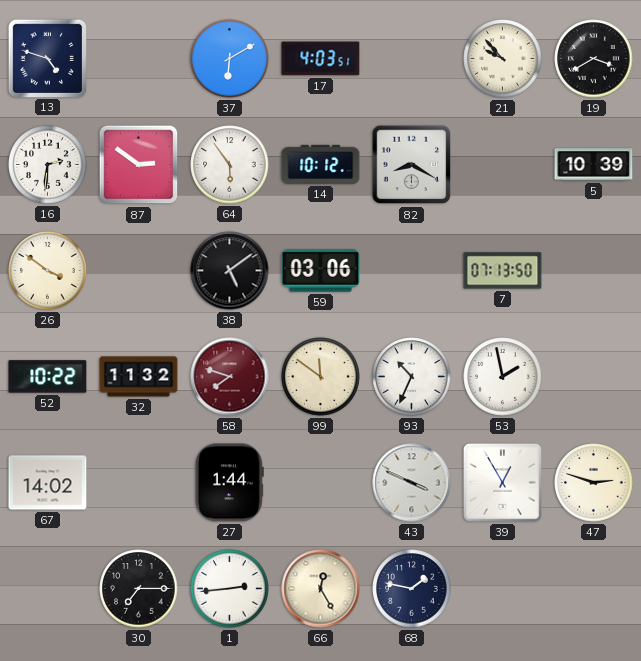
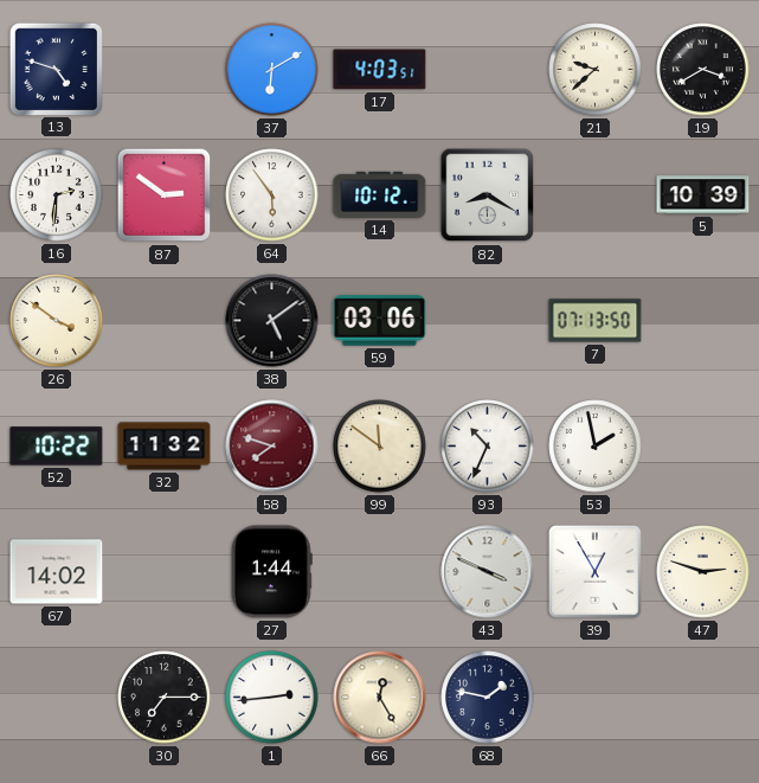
21: 9:53 -> 9:38 (596, 70)
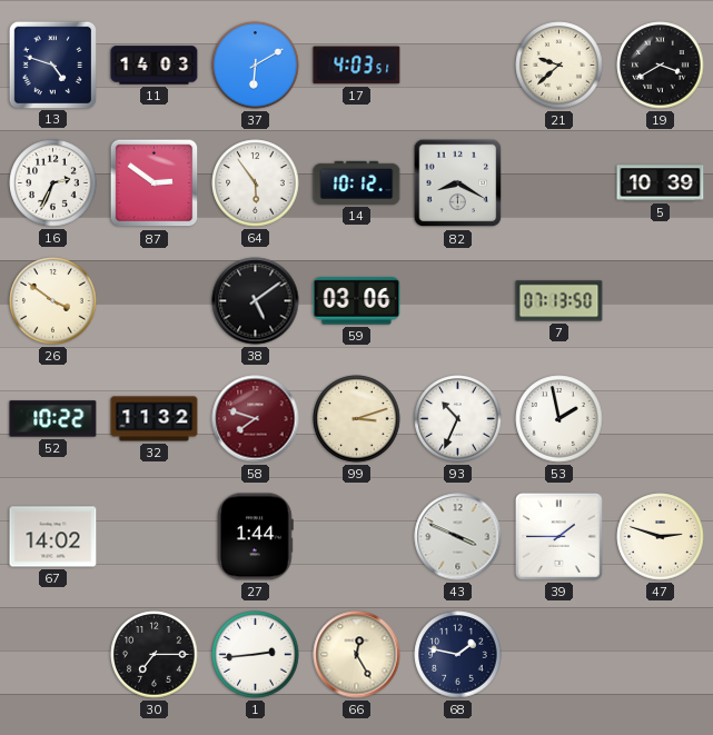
11: none -> 14:03 (155, 66)
16: 2:31 -> 2:34 (53, 183)
99: 11:51 -> 3:12 (357, 419)
39: 12:55 -> 1:45 (559, 537)
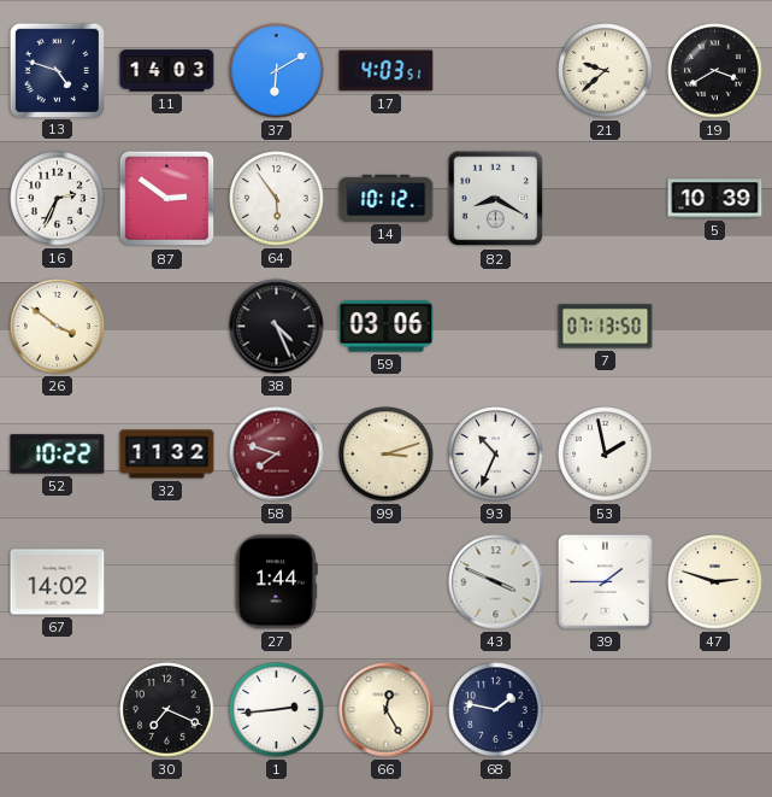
38: 5:09 -> 4:26 (277, 327)
30: 7:15 -> 7:19 (167, 710)
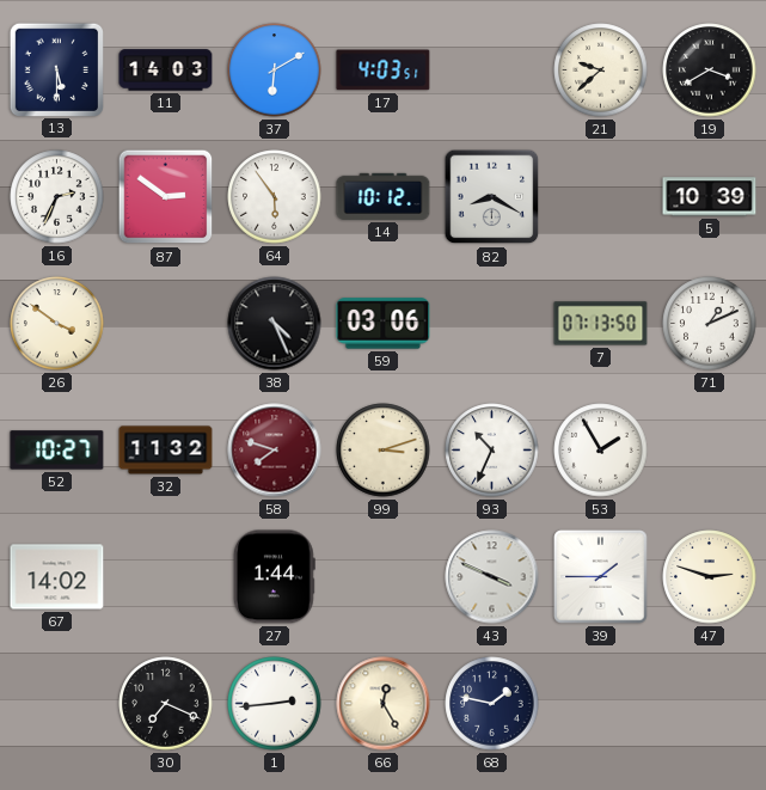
13: 4:48 -> 5:30 (56, 69)
71: none -> 1:11 (710, 324)
52: 10:22 -> 10:27 (57, 451)
53: 1:58 -> 1:55 (601, 451)
